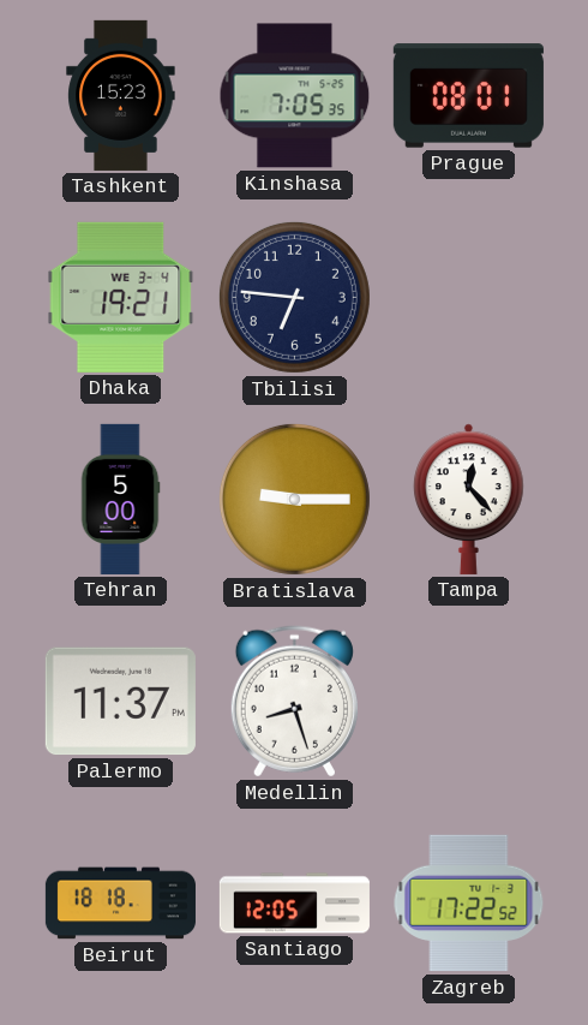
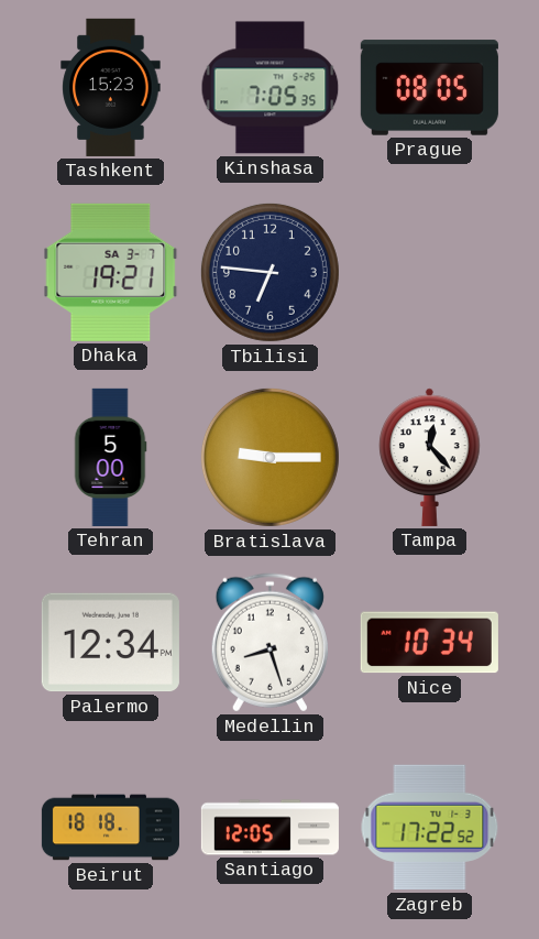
Prague: 08:01 -> 08:05 (429, 88)
Dhaka date: WE 3-4 -> SA 3-7 (111, 272)
Palermo: 11:37 -> 12:34 (110, 643)
Nice: none -> 10:34 (429, 643)
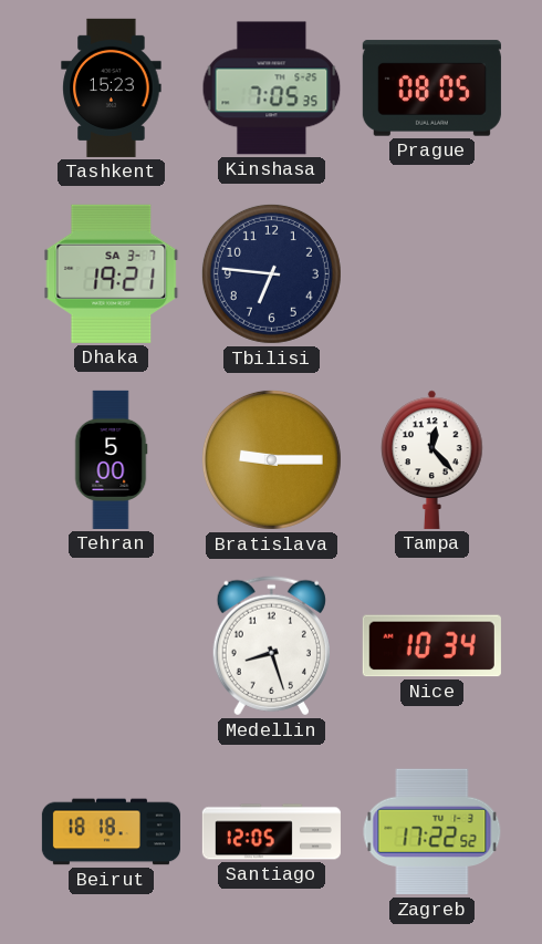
Palermo: 12:34 -> none (110, 643)
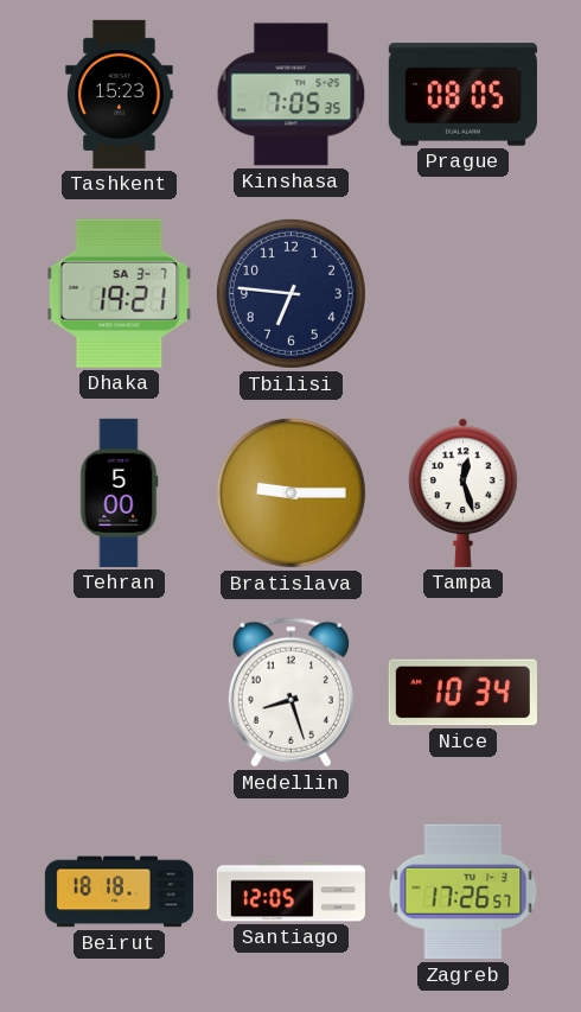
Tampa: 12:23 -> 12:27 (464, 492)
Zagreb: 17:22 -> 17:26 (464, 892)
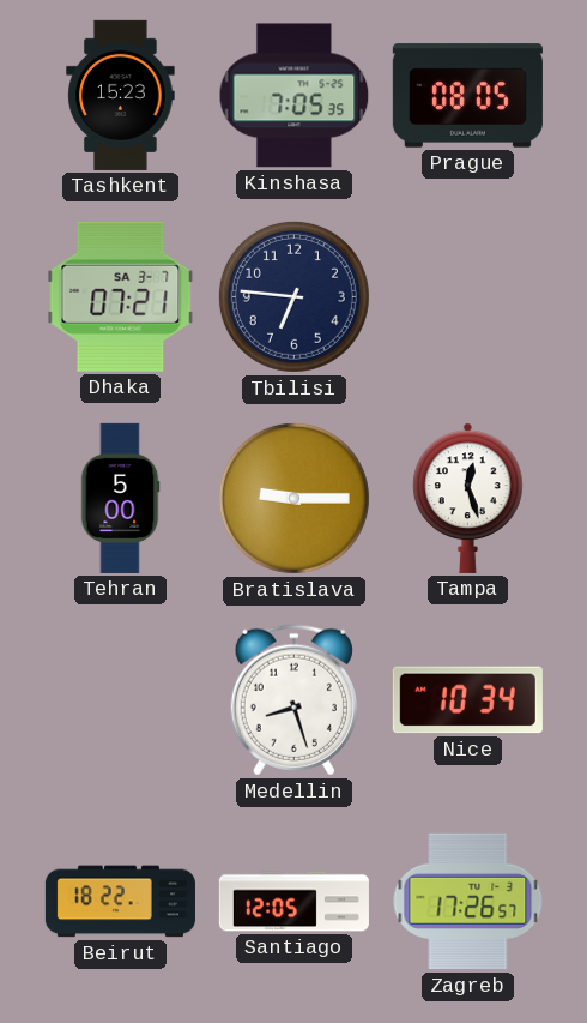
Dhaka: 19:21 -> 07:21 (121, 296)
Beirut: 18:18 -> 18:22 (120, 902)
